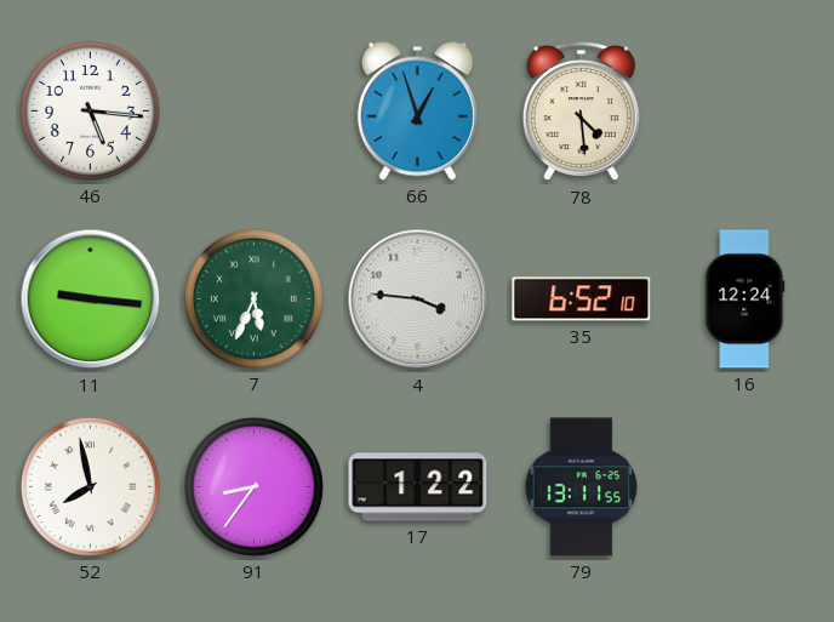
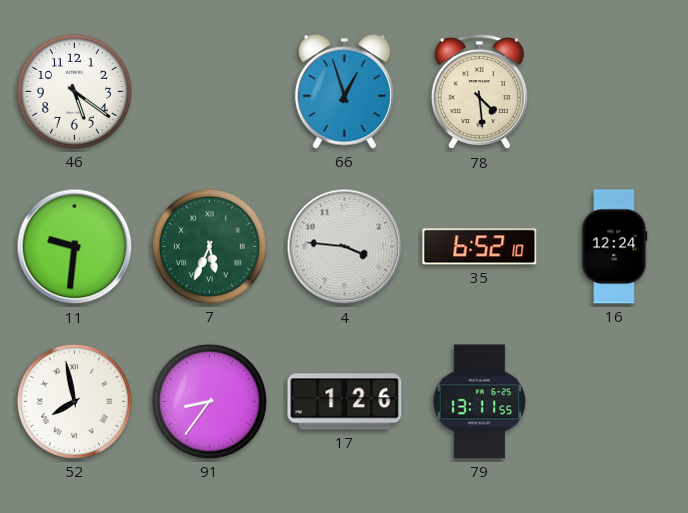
46: 5:16 -> 5:21 (74, 91)
11: 9:16 -> 9:31 (75, 247)
17: 1:22 -> 1:26 (345, 402)
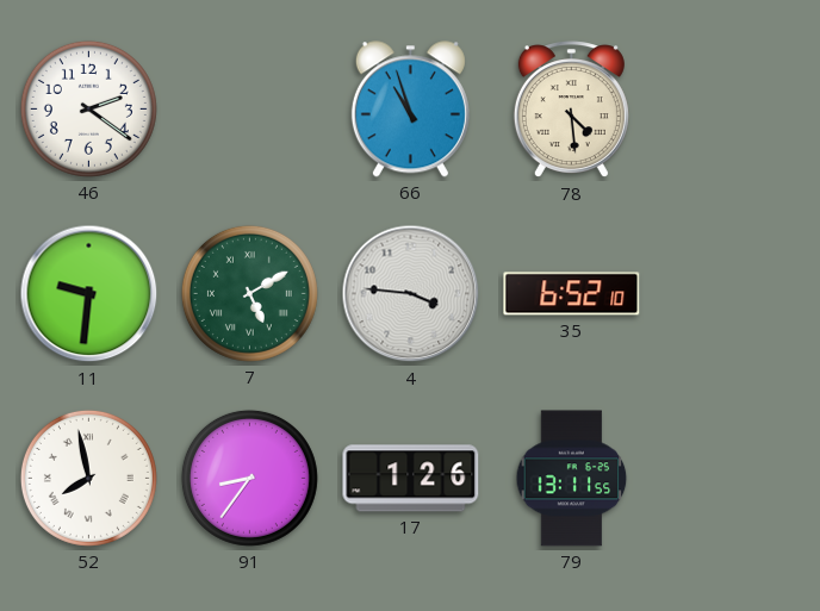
46: 5:21 -> 2:21 (88, 108)
66: 12:57 -> 10:57 (410, 110)
7: 5:34 -> 5:10 (249, 293)
16: 12:24 -> none (615, 247)
